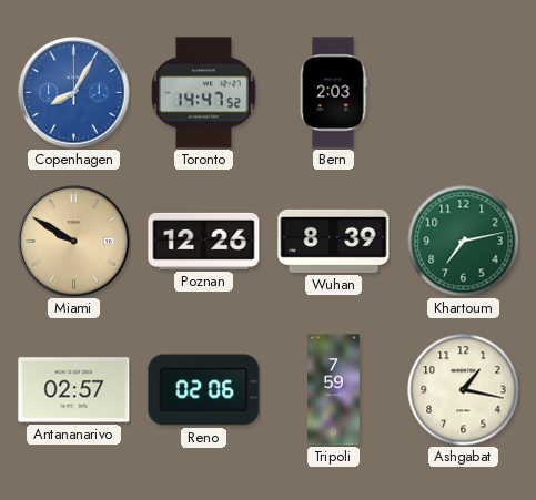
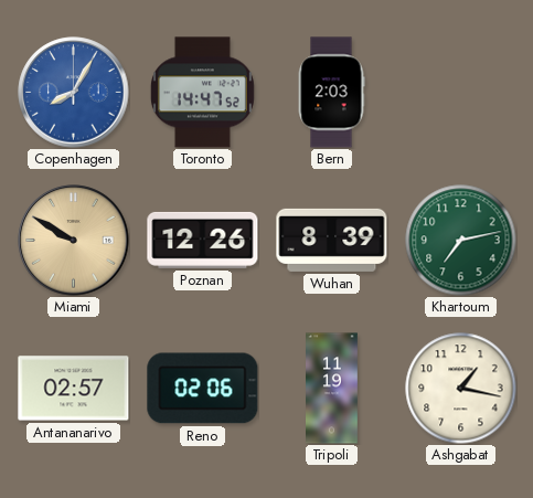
Tripoli: 7:59 -> 11:19 (332, 389)
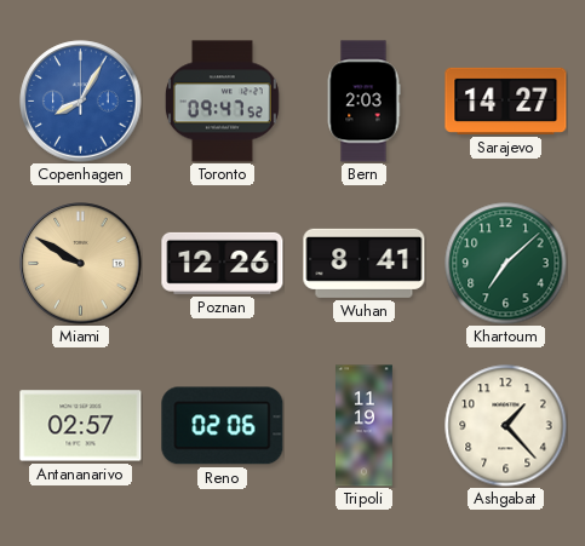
Toronto: 14:47 -> 09:47 (222, 102)
Sarajevo: none -> 14:27 (506, 100)
Wuhan: 8:39 -> 8:41 (365, 263)
Khartoum: 7:13 -> 7:08 (506, 264)
Ashgabat: 1:17 -> 1:23 (506, 426)
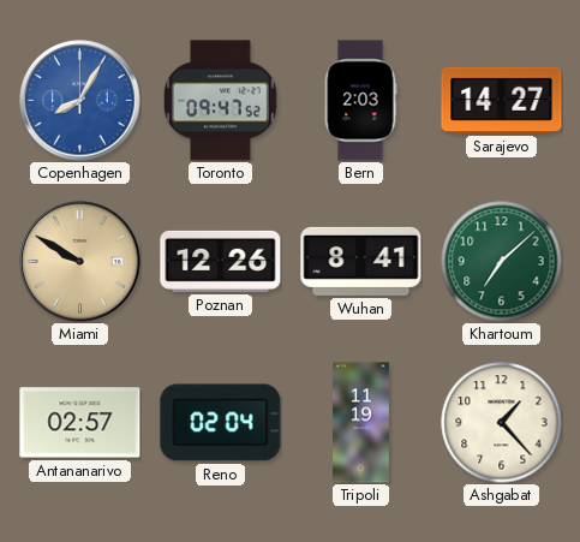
Reno: 02:06 -> 02:04 (221, 423)
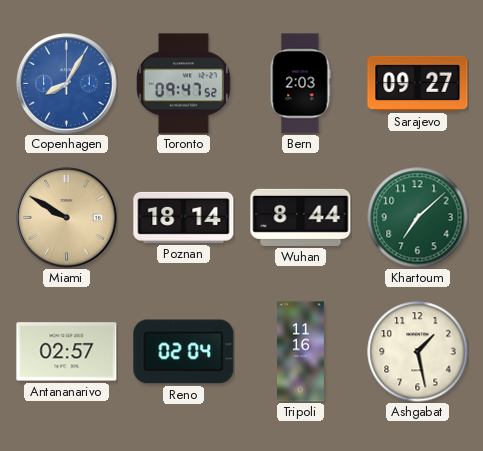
Sarajevo: 14:27 -> 09:27 (418, 83)
Poznan: 12:26 -> 18:14 (184, 217)
Wuhan: 8:41 -> 8:44 (301, 217)
Tripoli: 11:19 -> 11:16 (301, 352)
Ashgabat: 1:23 -> 1:28 (418, 352)
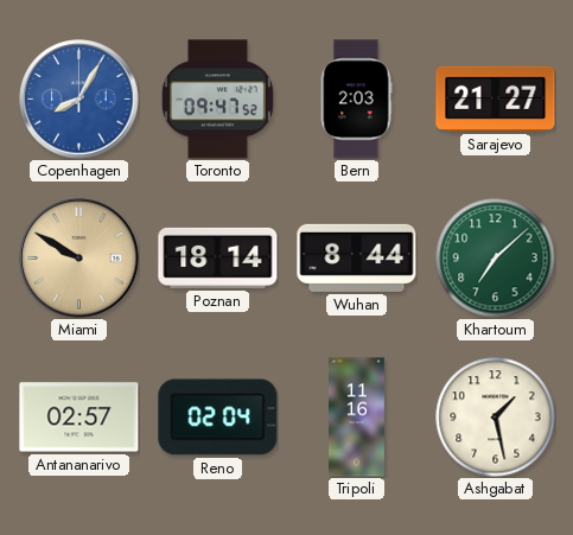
Sarajevo: 09:27 -> 21:27 (496, 98)
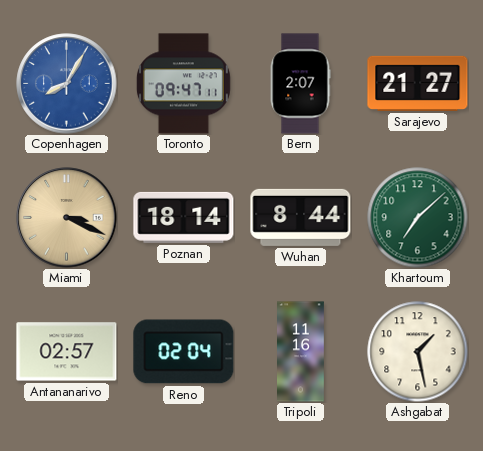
Toronto: 09:47:52 -> 09:47:11 (183, 84)
Bern: 2:03 -> 2:07 (300, 84)
Miami: 9:50 -> 3:19 (67, 218)
